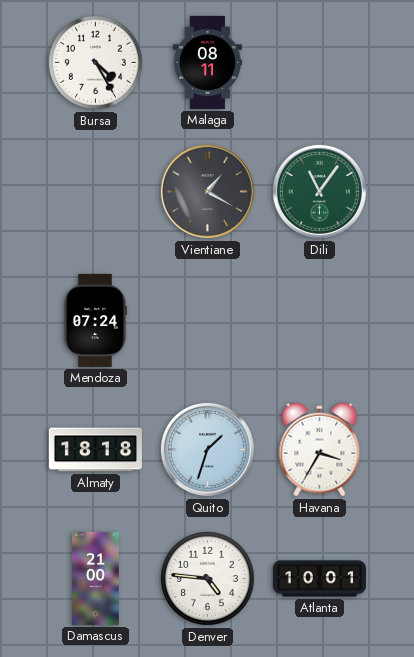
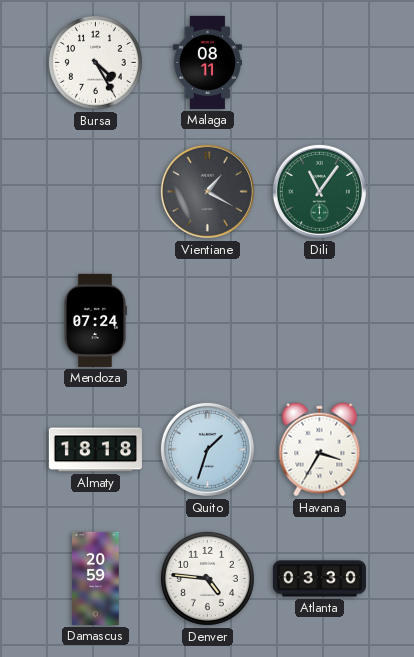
Damascus: 21:00 -> 20:59 (96, 578)
Atlanta: 10:01 -> 03:30 (319, 579)
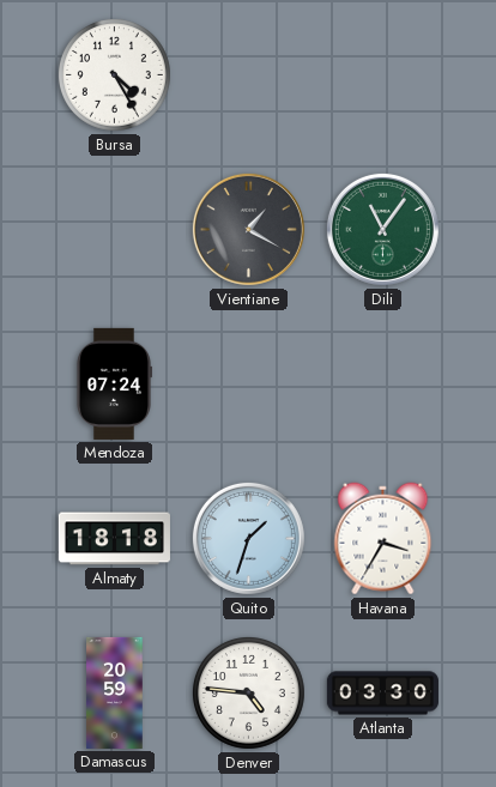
Malaga: 08:11 -> none (207, 62)
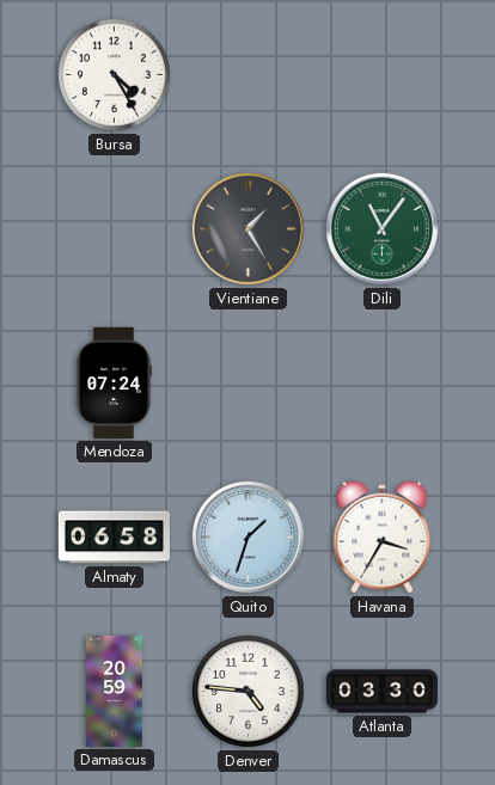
Vientiane: 1:20 -> 1:25 (247, 228)
Almaty: 18:18 -> 06:58 (114, 538)
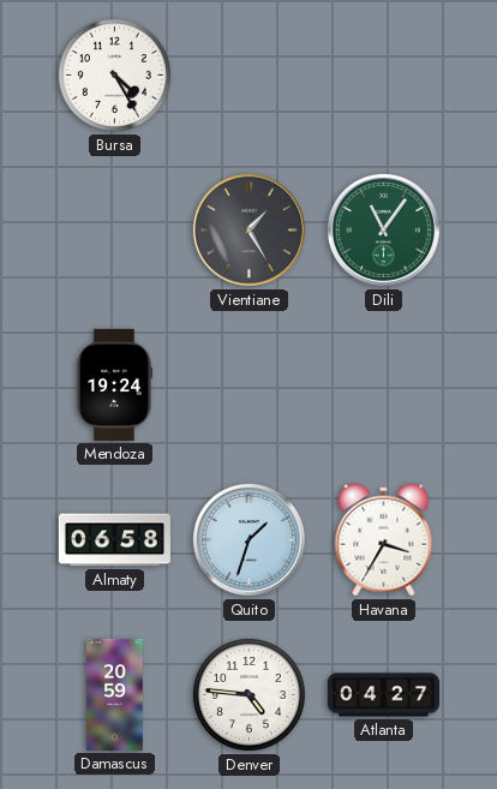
Mendoza: 07:24 -> 19:24 (114, 384)
Atlanta: 03:30 -> 04:27 (383, 695)
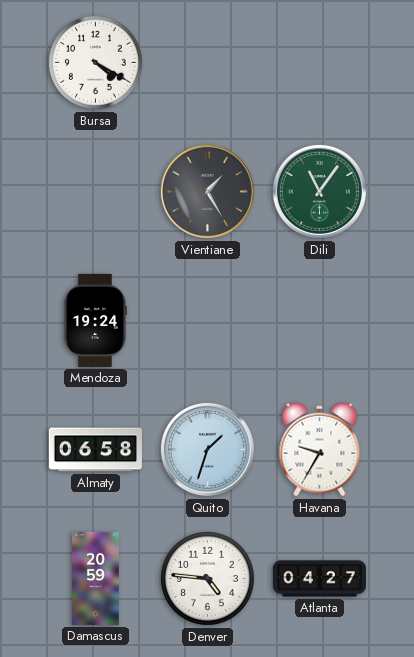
Bursa: 4:25 -> 4:20 (95, 62)
Havana: 3:35 -> 9:35 (320, 450)
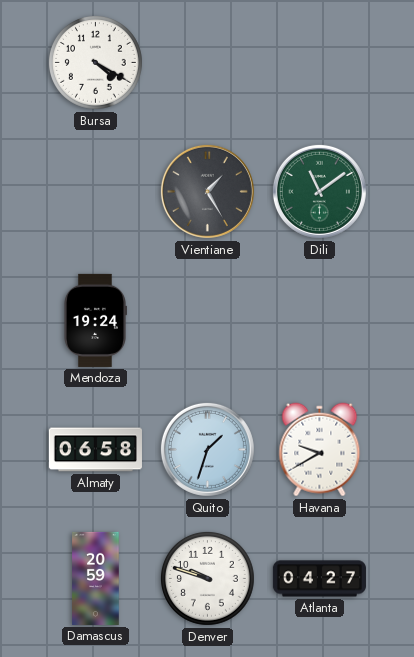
Dili: 11:06 -> 11:09 (319, 191)
Havana: 9:35 -> 9:40 (320, 450)
Denver: 4:46 -> 9:48 (207, 578)
